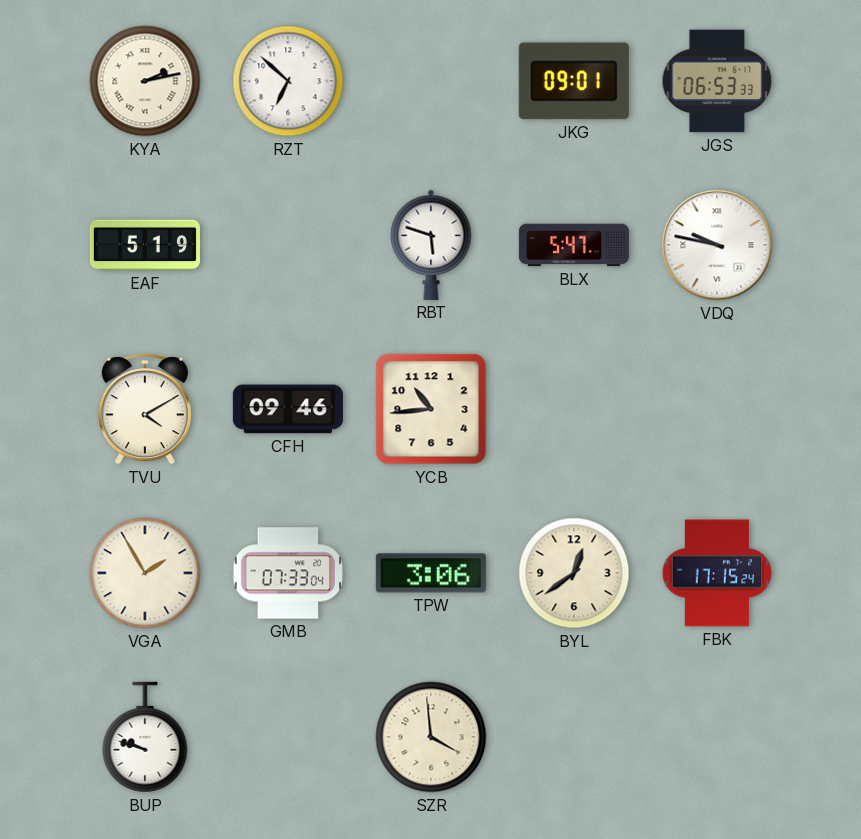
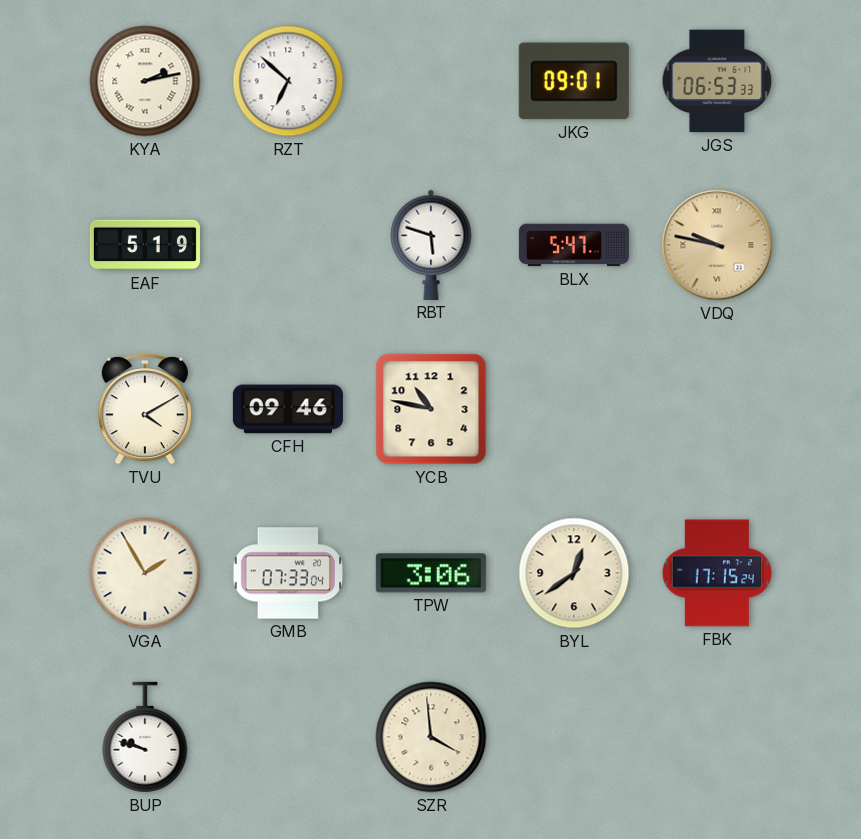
VDQ dial: white -> champagne (717, 245)
YCB: 10:44 -> 10:47 (431, 409)
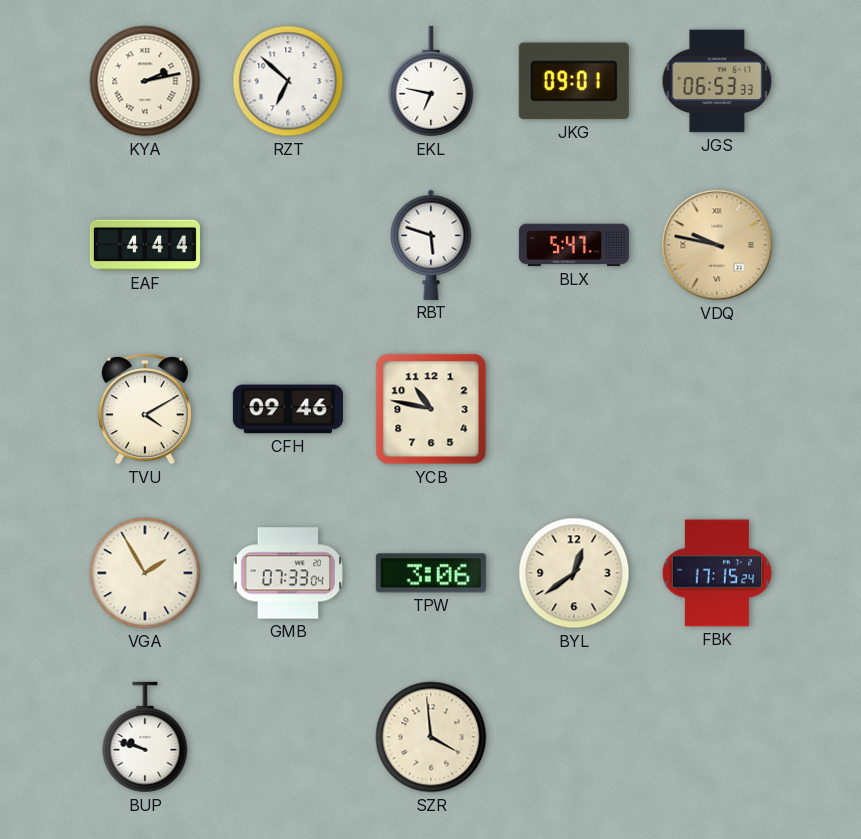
EKL: none -> 6:47 (431, 81)
EAF: 5:19 -> 4:44 (145, 245)
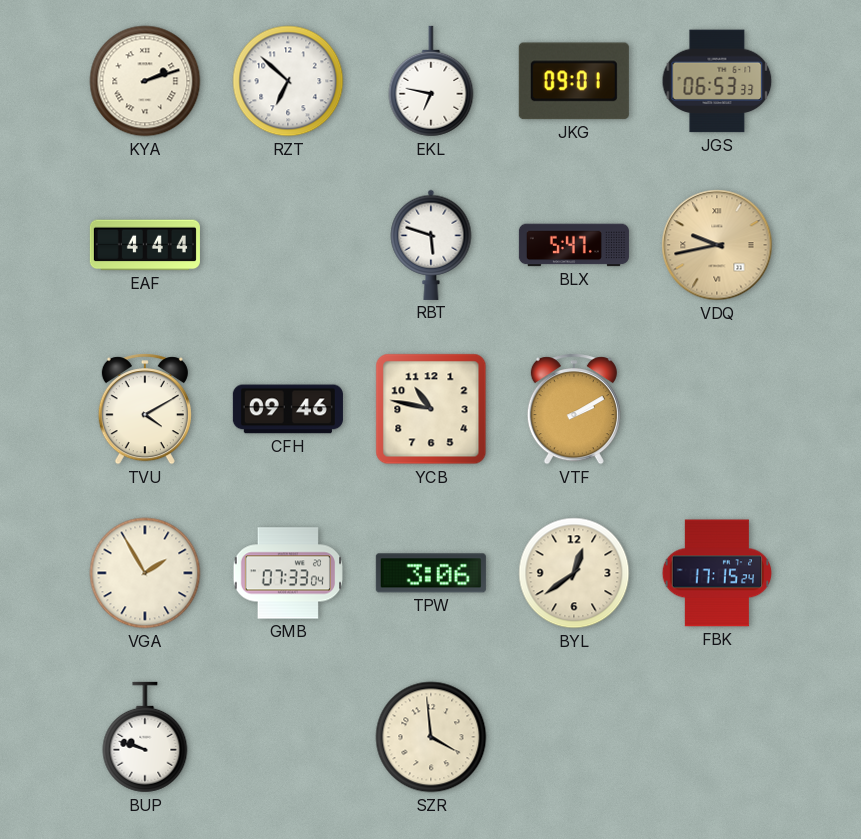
KYA: 2:13 -> 2:12 (145, 81)
VDQ: 9:47 -> 9:43 (717, 245)
VTF: none -> 2:10 (574, 409)
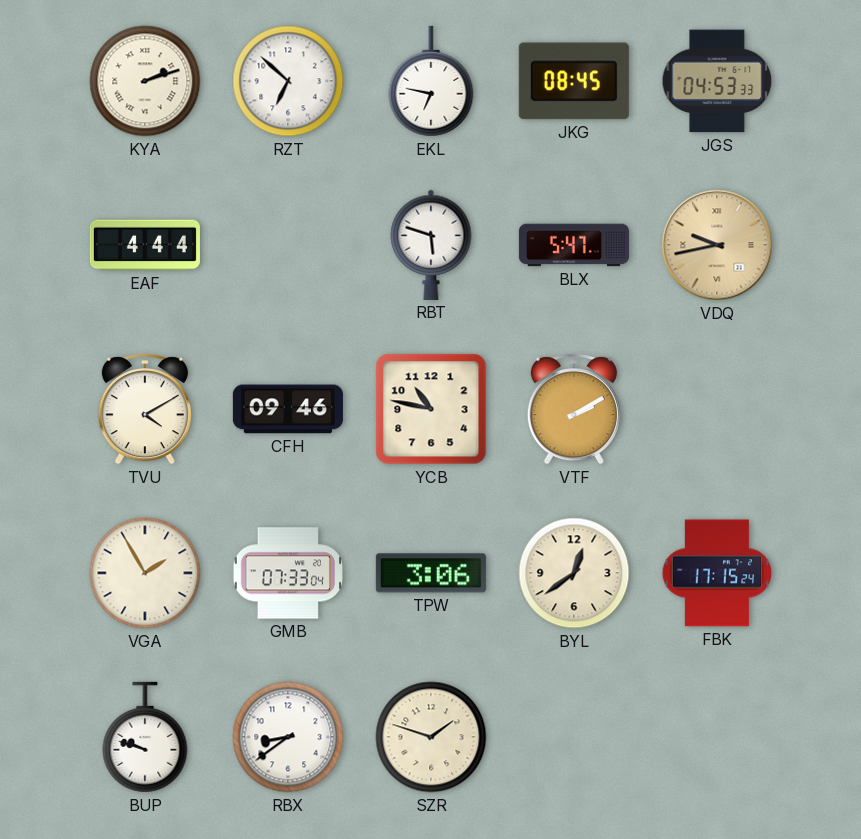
JKG: 09:01 -> 08:45 (574, 81)
JGS: 06:53 -> 04:53 (717, 81)
RBX: none -> 8:39 (288, 737)
SZR: 3:59 -> 1:48 (431, 737)
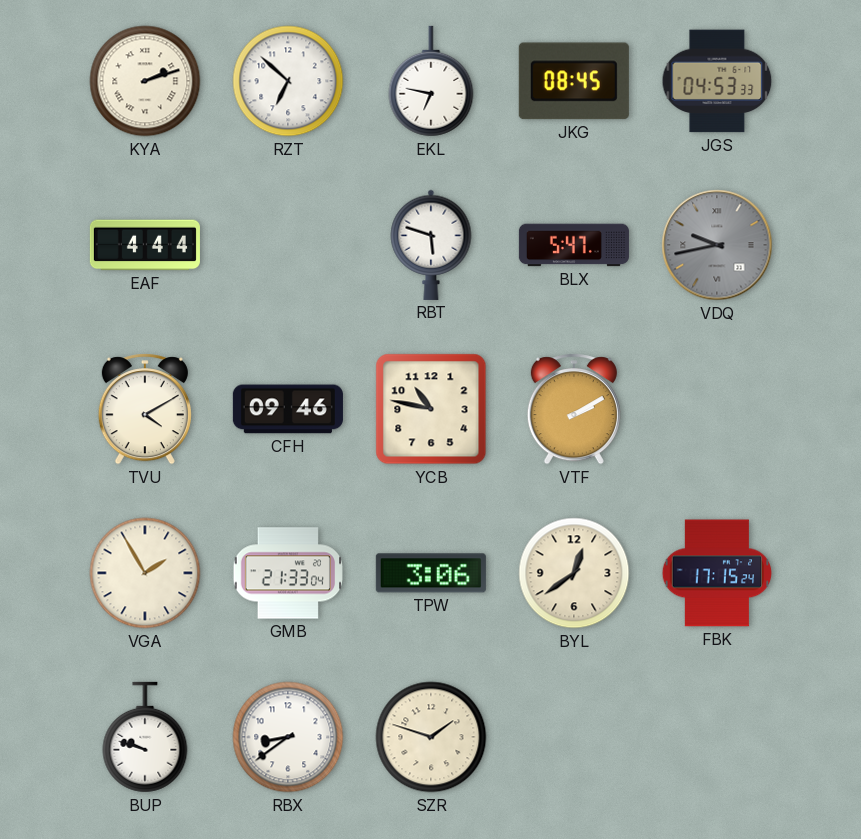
VDQ dial: champagne -> grey (717, 245)
GMB: 07:33 -> 21:33 (287, 573)
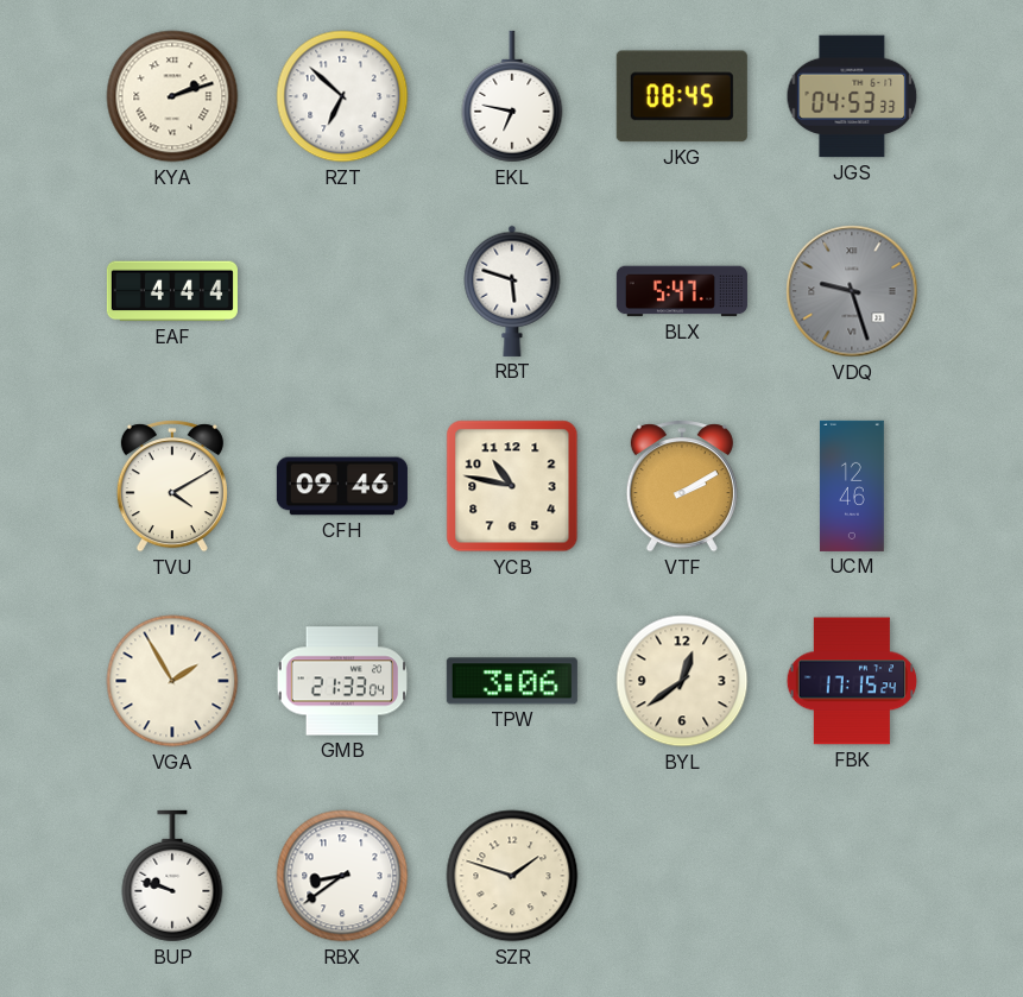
VDQ: 9:43 -> 9:27 (852, 291)
UCM: none -> 12:46 (852, 486)
